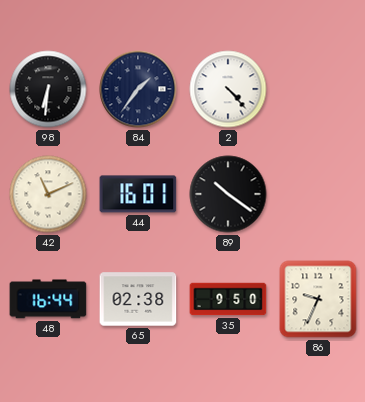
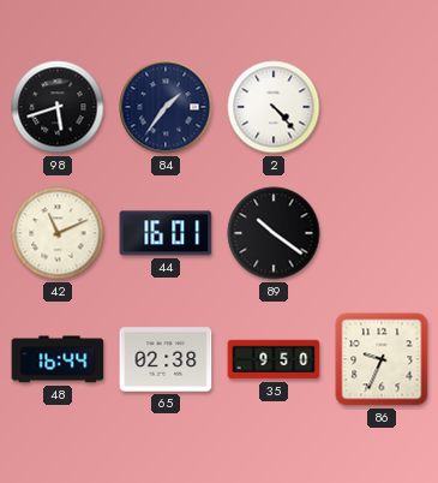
98: 6:31 -> 5:42 (58, 107)
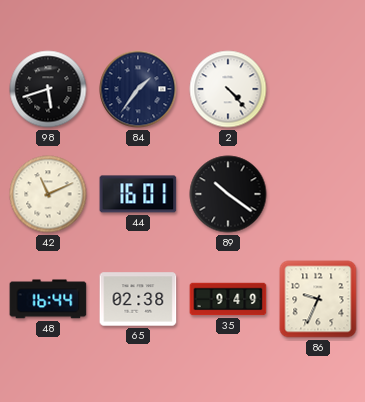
35: 9:50 -> 9:49 (228, 299)
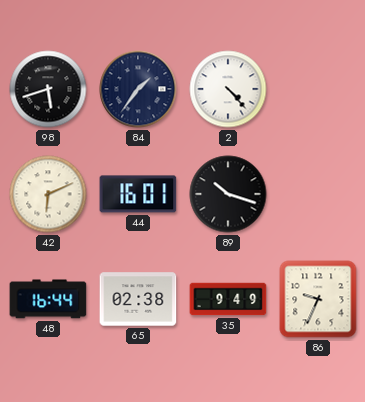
42: 11:11 -> 6:11 (48, 194)
89: 10:21 -> 10:18 (228, 194)
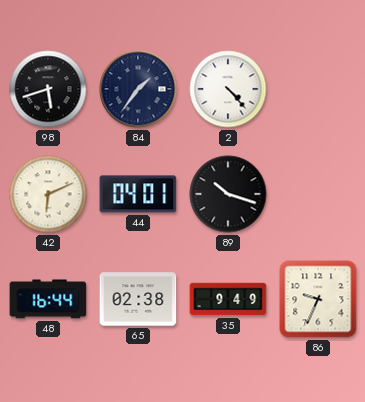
44: 16:01 -> 04:01 (138, 194)
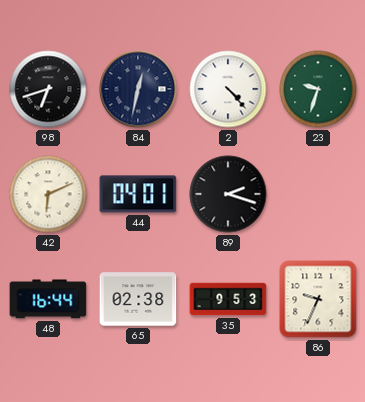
98: 5:42 -> 6:42 (48, 89)
84: 1:36 -> 12:32 (138, 89)
23: none -> 9:33 (318, 89)
89: 10:18 -> 2:18 (228, 194)
35: 9:49 -> 9:53 (228, 299)
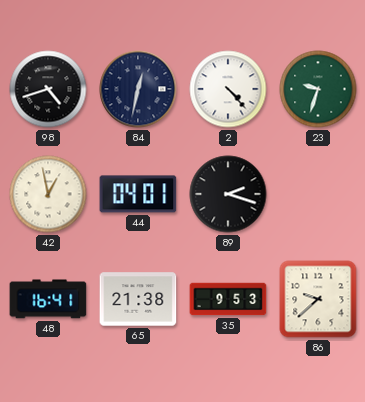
98: 6:42 -> 4:42 (48, 89)
42: 6:11 -> 12:58 (48, 194)
48: 16:44 -> 16:41 (48, 299)
65: 02:38 -> 21:38 (138, 299)
86: 9:34 -> 9:38 (318, 299)
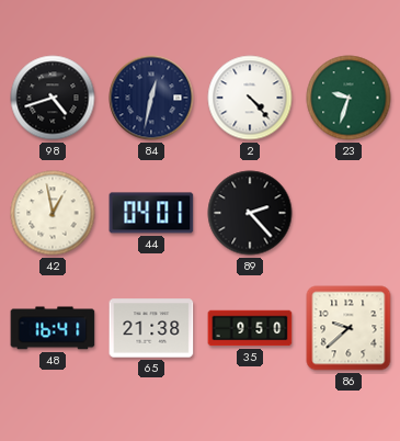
89: 2:18 -> 2:23 (250, 213)
35: 9:53 -> 9:50 (250, 328)
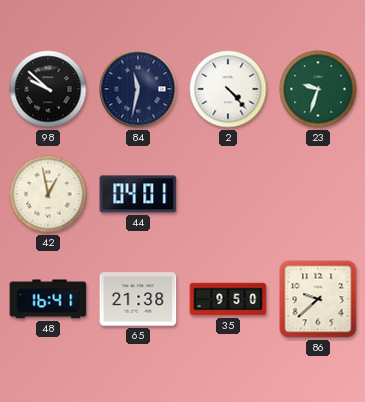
98: 4:42 -> 9:52 (48, 89)
84: 12:32 -> 11:32 (138, 89)
89: 2:23 -> none (250, 213)
